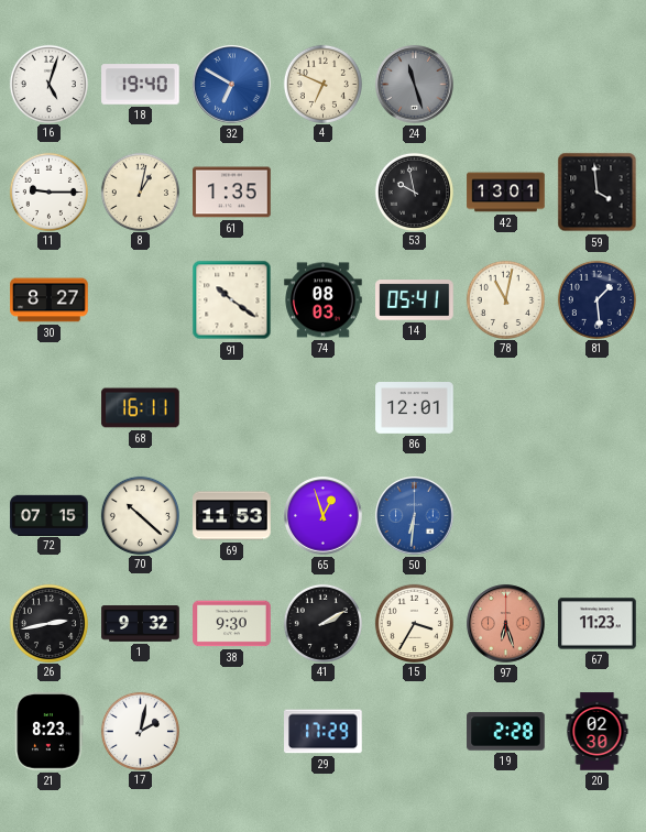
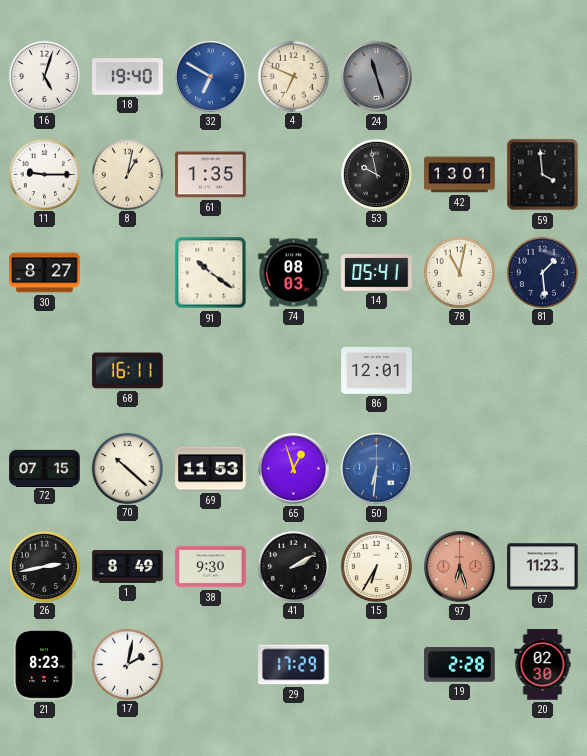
1: 9:32 -> 8:49 (128, 567)
15: 3:35 -> 6:35 (376, 566)
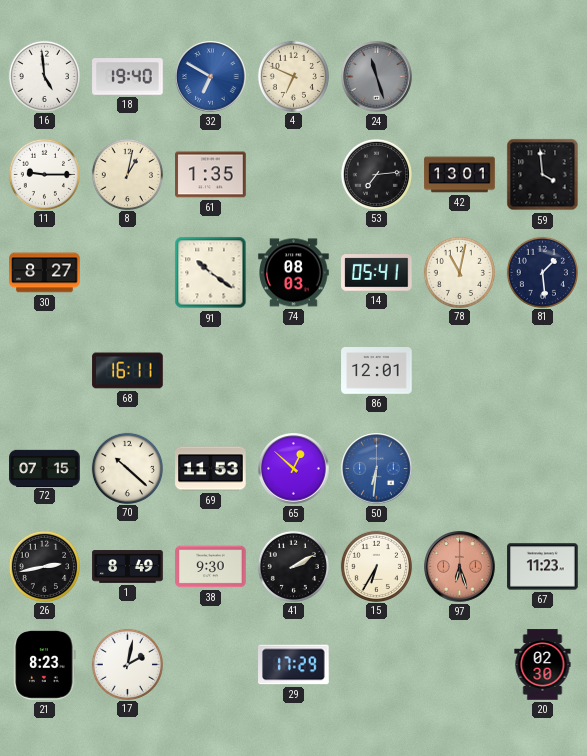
16: 5:03 -> 4:59 (44, 76)
53: 9:58 -> 7:14 (376, 174)
65: 12:57 -> 12:52 (294, 469)
19: 2:28 -> none (460, 665)
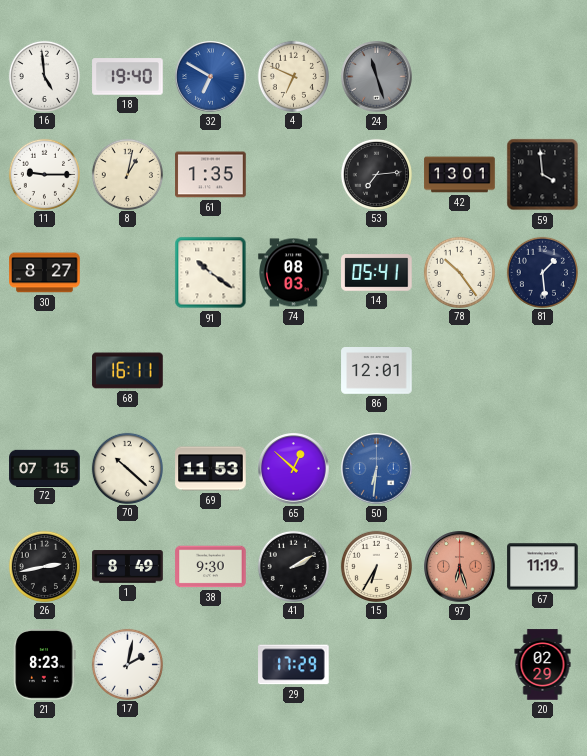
78: 11:02 -> 10:24 (459, 272)
67: 11:23 -> 11:19 (543, 567)
20: 02:30 -> 02:29 (543, 665)
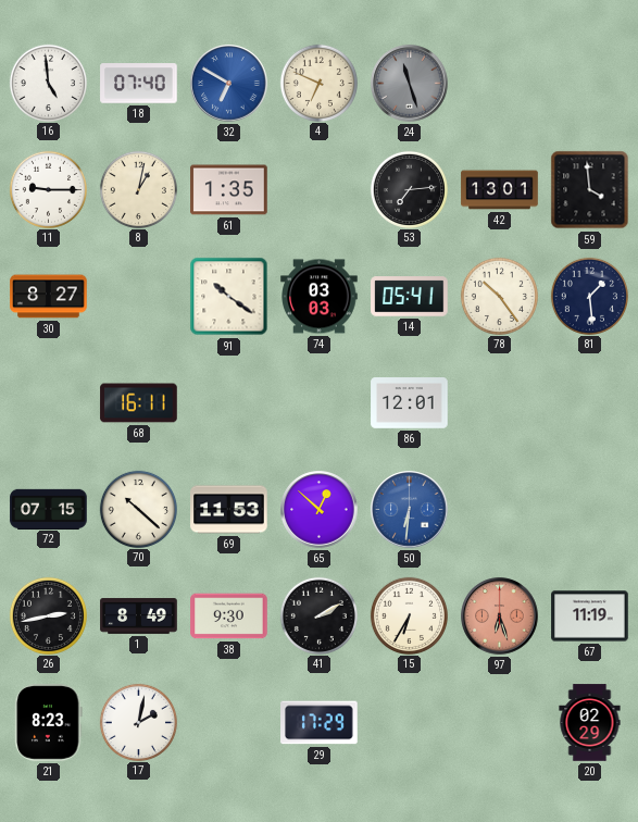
18: 19:40 -> 07:40 (139, 84)
74: 08:03 -> 03:03 (320, 297)
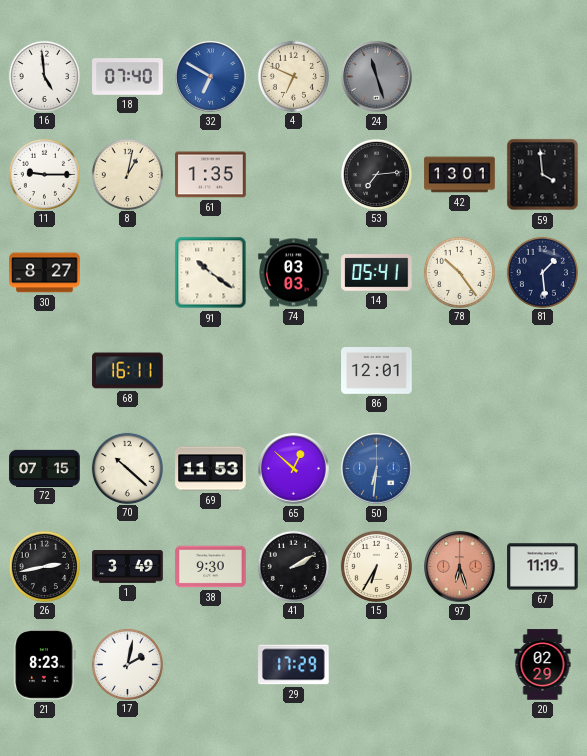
1: 8:49 -> 3:49 (128, 567)
